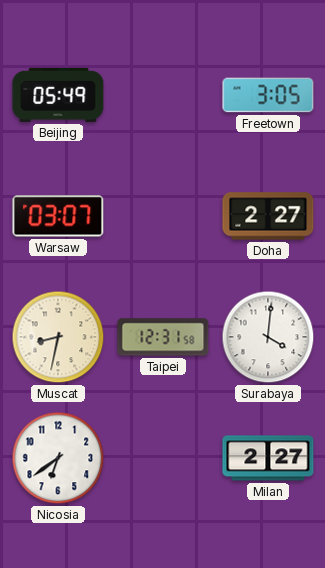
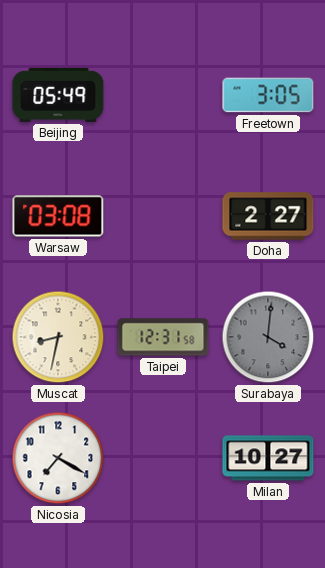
Warsaw: 03:07 -> 03:08 (58, 216)
Surabaya dial: white -> grey (268, 337)
Nicosia: 6:39 -> 7:20 (58, 458)
Milan: 2:27 -> 10:27 (268, 458)
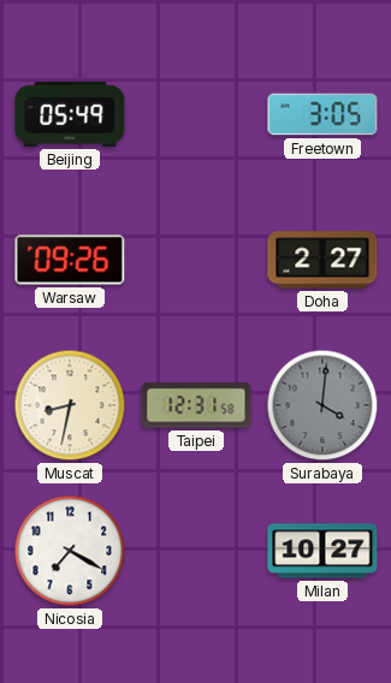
Warsaw: 03:08 -> 09:26 (70, 260)
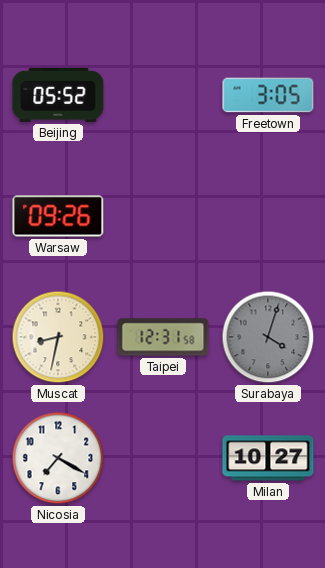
Beijing: 05:49 -> 05:52 (58, 95)
Doha: 2:27 -> none (322, 260)
Surabaya: 4:01 -> 4:03 (268, 337)
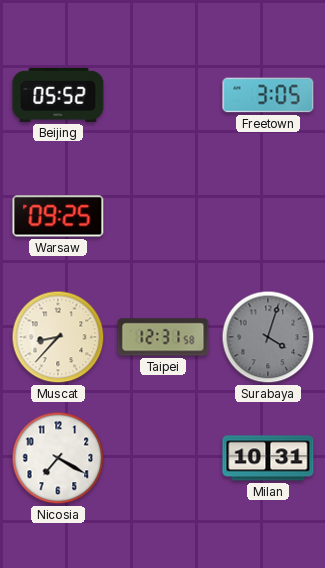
Warsaw: 09:26 -> 09:25 (58, 216)
Muscat: 8:32 -> 8:37 (58, 337)
Milan: 10:27 -> 10:31 (268, 458)
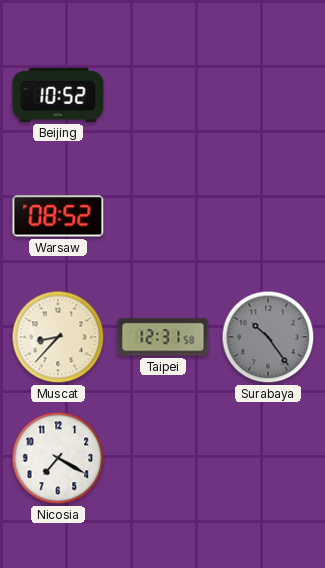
Beijing: 05:52 -> 10:52 (58, 95)
Freetown: 3:05 -> none (268, 95)
Warsaw: 09:25 -> 08:52 (58, 216)
Surabaya: 4:03 -> 10:24 (268, 337)
Milan: 10:31 -> none (268, 458)
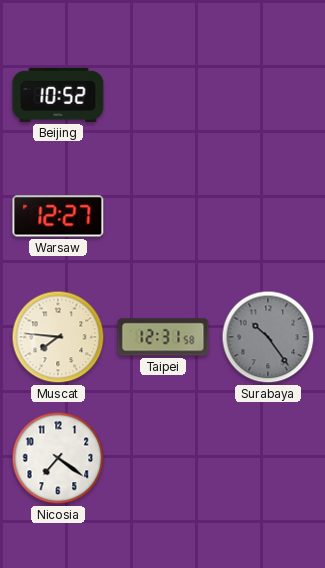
Warsaw: 08:52 -> 12:27 (58, 216)
Muscat: 8:37 -> 7:46 (58, 337)
Nicosia: 7:20 -> 7:21 (58, 458)
